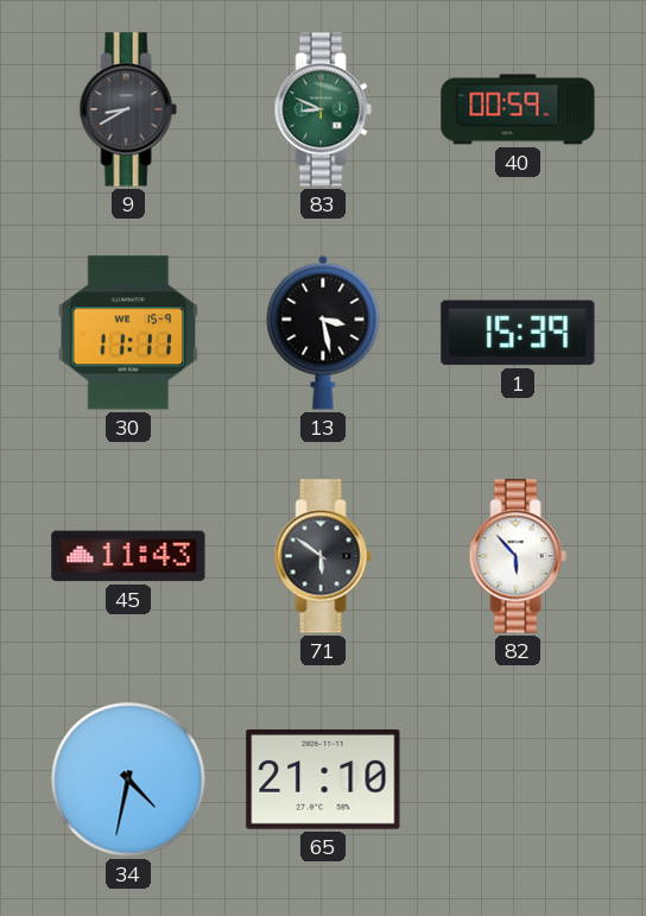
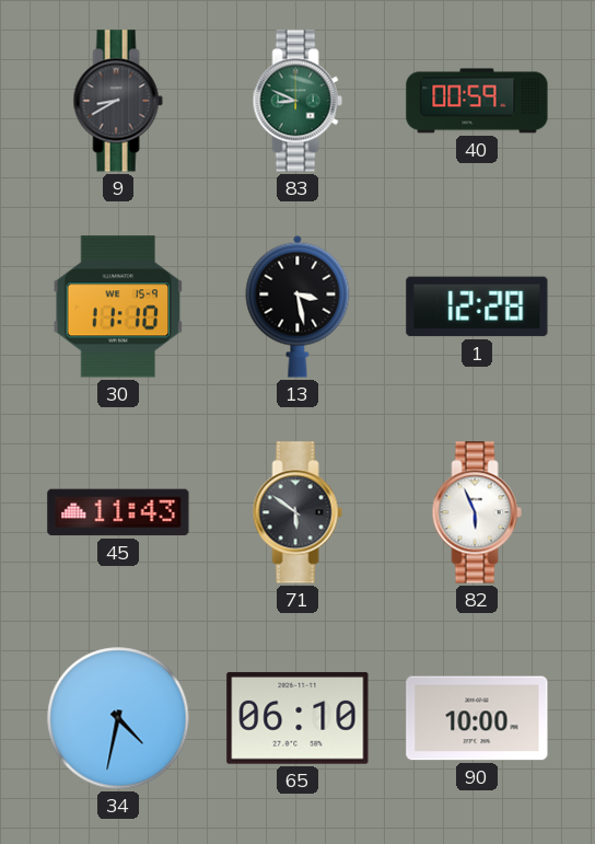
30: 11:11 -> 11:10 (118, 307)
1: 15:39 -> 12:28 (477, 307)
82: 5:53 -> 5:56 (477, 512)
65: 21:10 -> 06:10 (297, 718)
90: none -> 10:00 (477, 718)
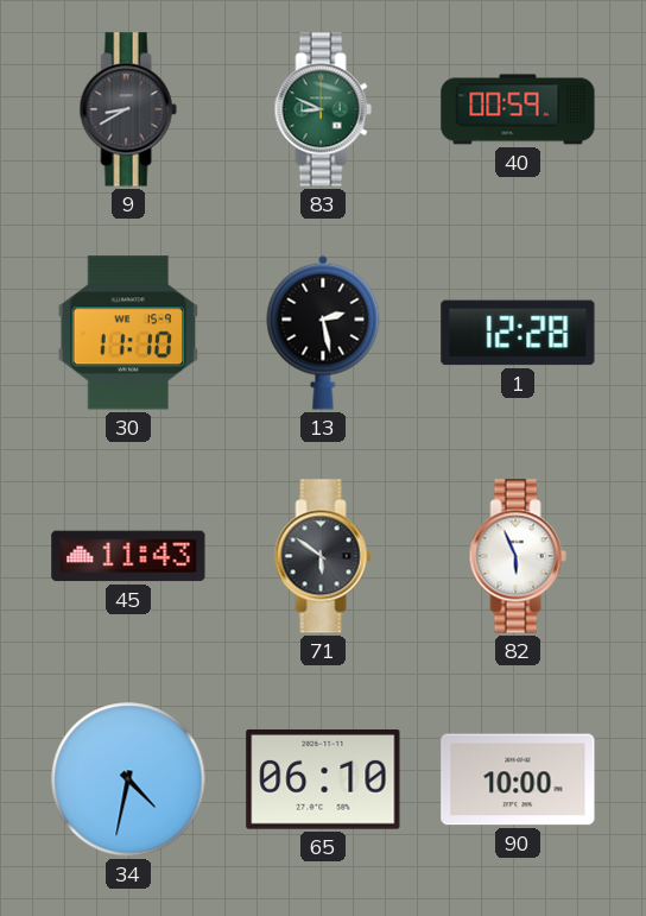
13: 3:28 -> 2:28 (323, 333)
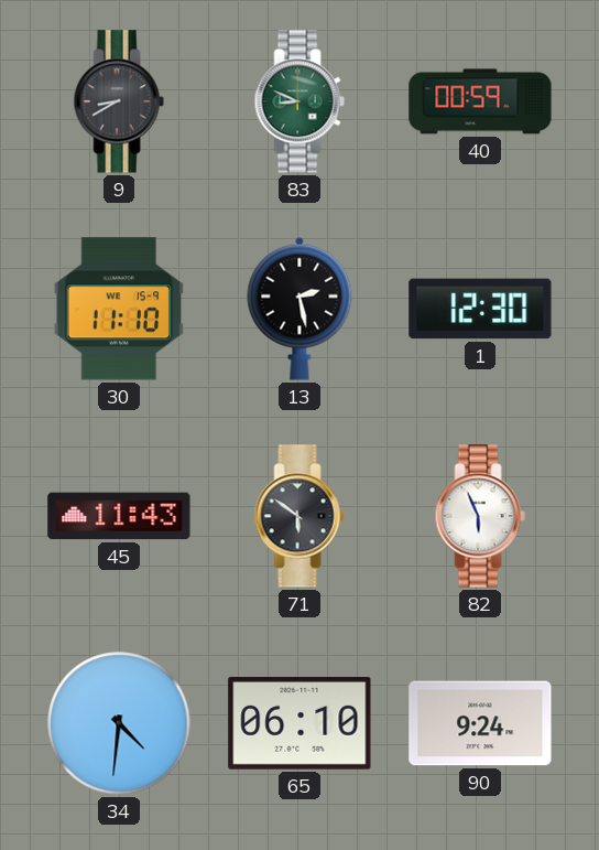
1: 12:28 -> 12:30 (480, 309)
34: 4:32 -> 4:31 (119, 723)
90: 10:00 -> 9:24 (480, 723)
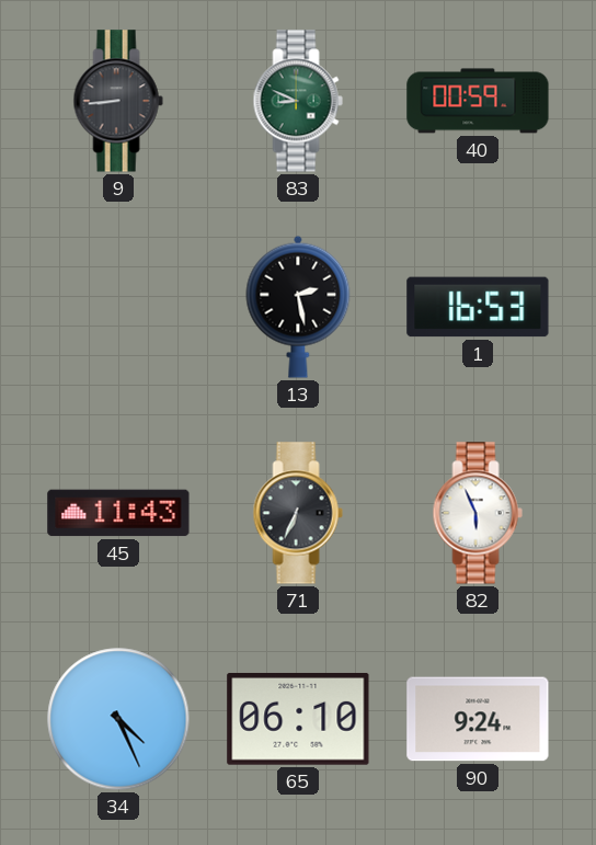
9: 8:40 -> 8:44 (118, 101)
30: 11:10 -> none (119, 309)
1: 12:30 -> 16:53 (478, 307)
71: 5:51 -> 6:34 (298, 513)
34: 4:31 -> 4:26 (118, 719)
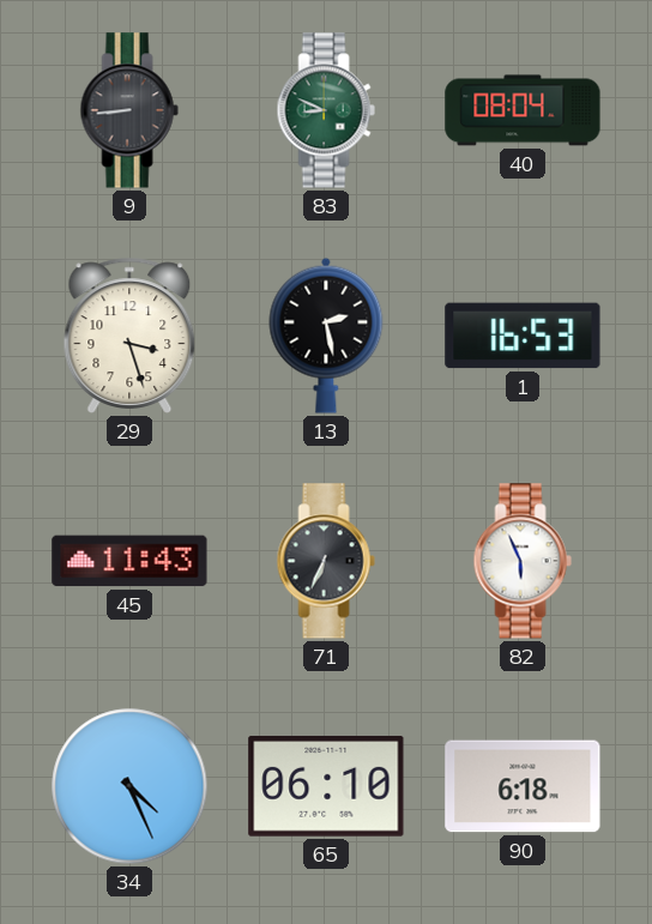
40: 00:59 -> 08:04 (523, 110)
29: none -> 3:27 (129, 336)
90: 9:24 -> 6:18 (523, 786)
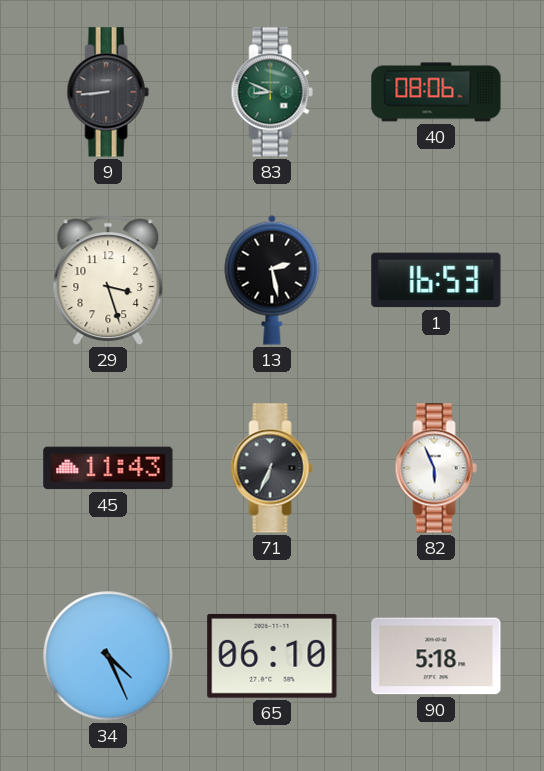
40: 08:04 -> 08:06 (436, 92)
90: 6:18 -> 5:18 (436, 656)
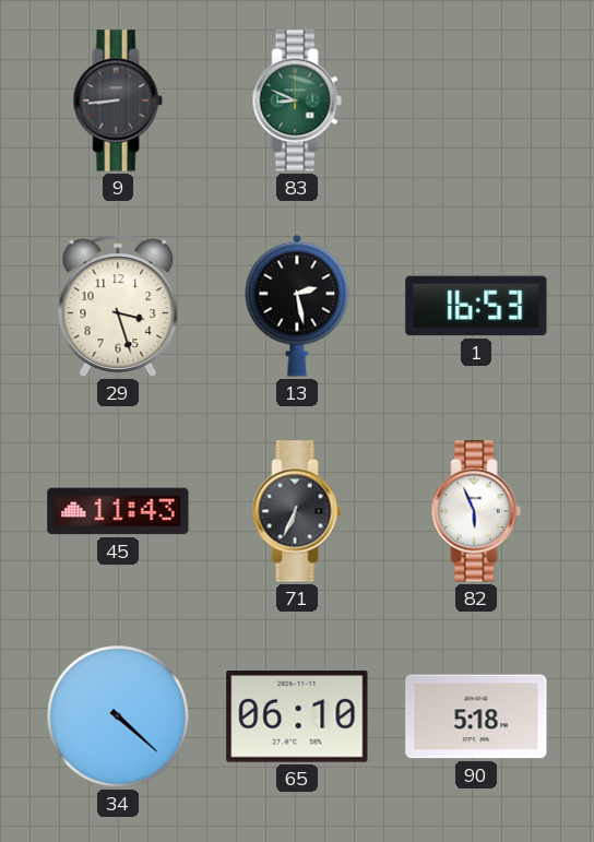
40: 08:06 -> none (436, 92)
34: 4:26 -> 4:22 (118, 716)
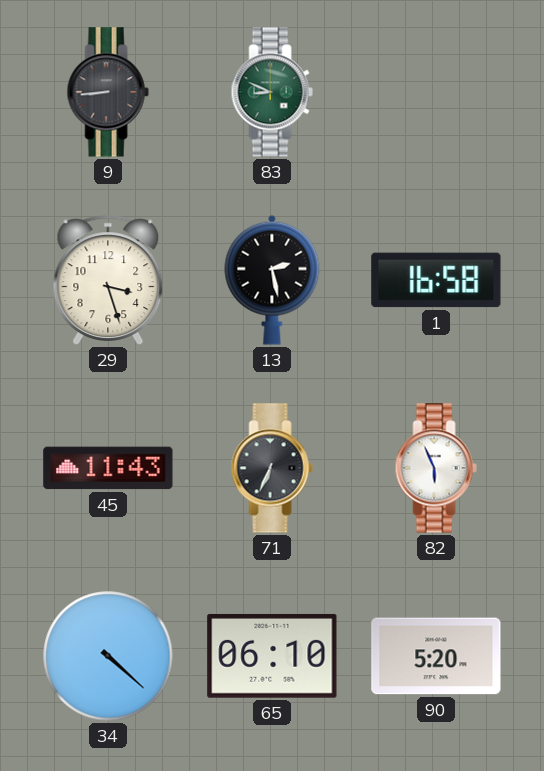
1: 16:53 -> 16:58 (436, 280)
90: 5:18 -> 5:20 (436, 656)
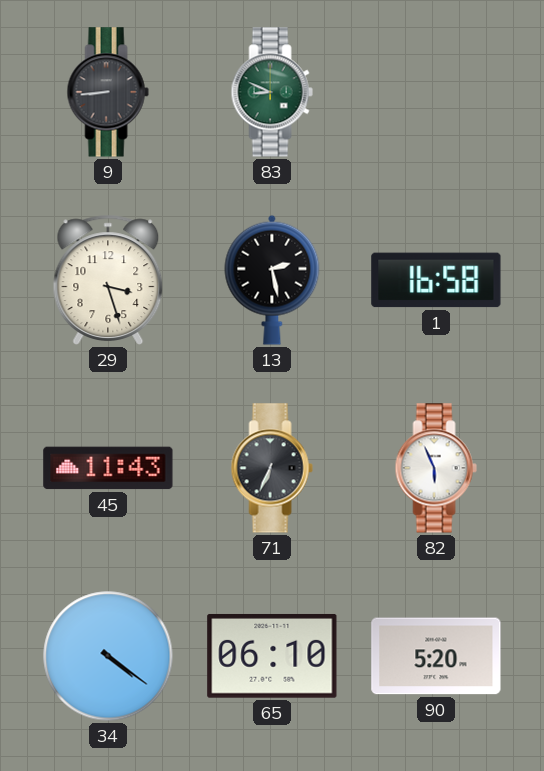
34: 4:22 -> 4:21 (108, 656)
